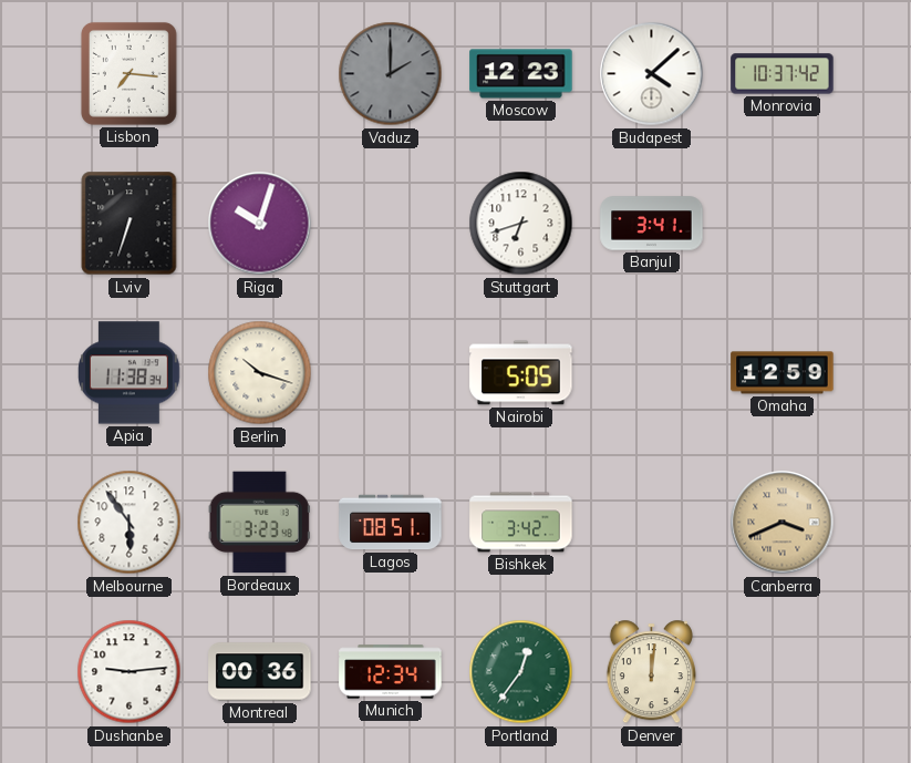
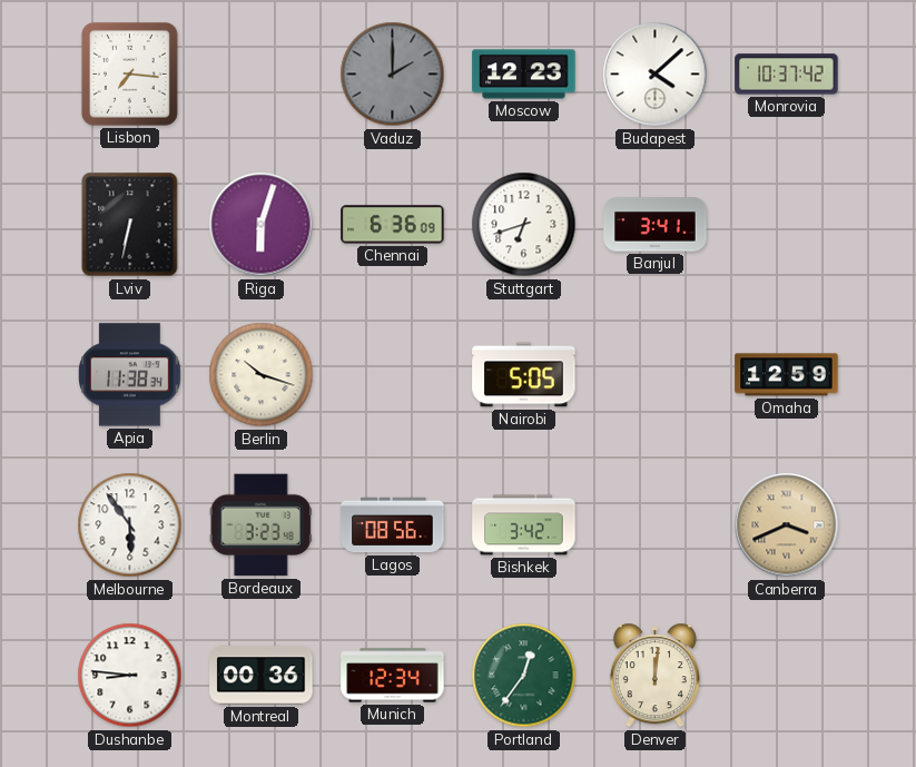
Lviv: 6:33 -> 6:32 (130, 225)
Riga: 10:03 -> 6:03 (262, 225)
Chennai: none -> 6:36 (393, 225)
Lagos: 08:51 -> 08:56 (393, 525)
Dushanbe: 9:14 -> 8:46 (130, 676)
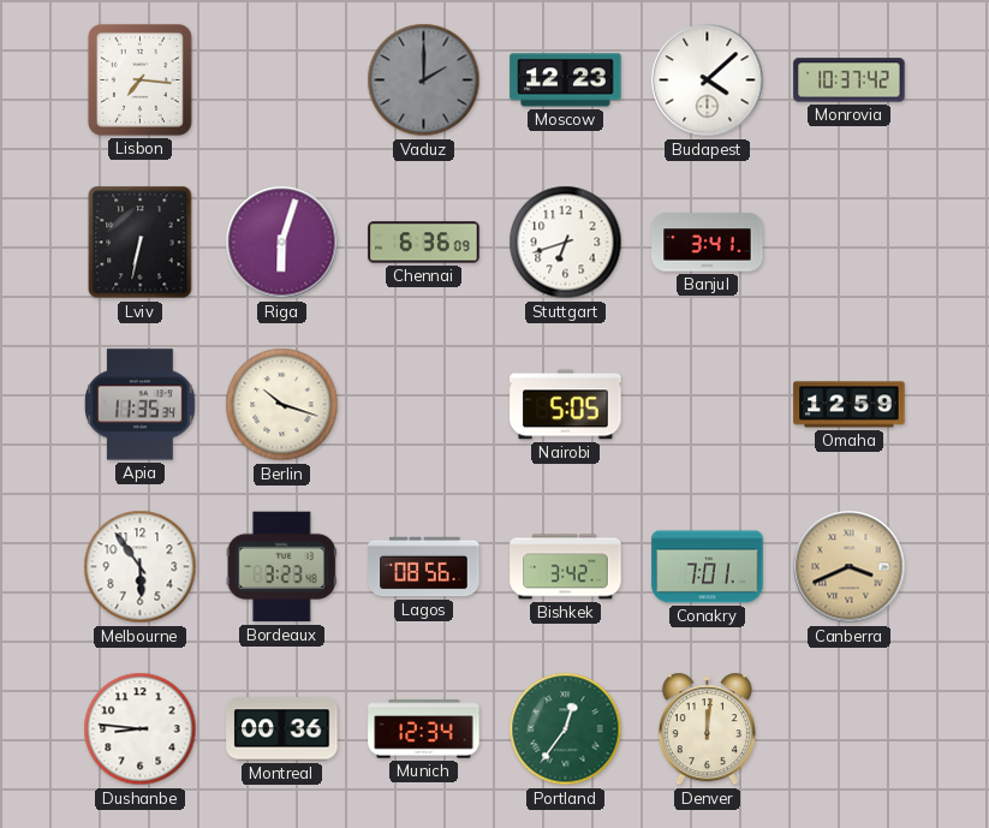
Apia: 11:38 -> 11:35 (141, 405)
Conakry: none -> 7:01 (708, 567)
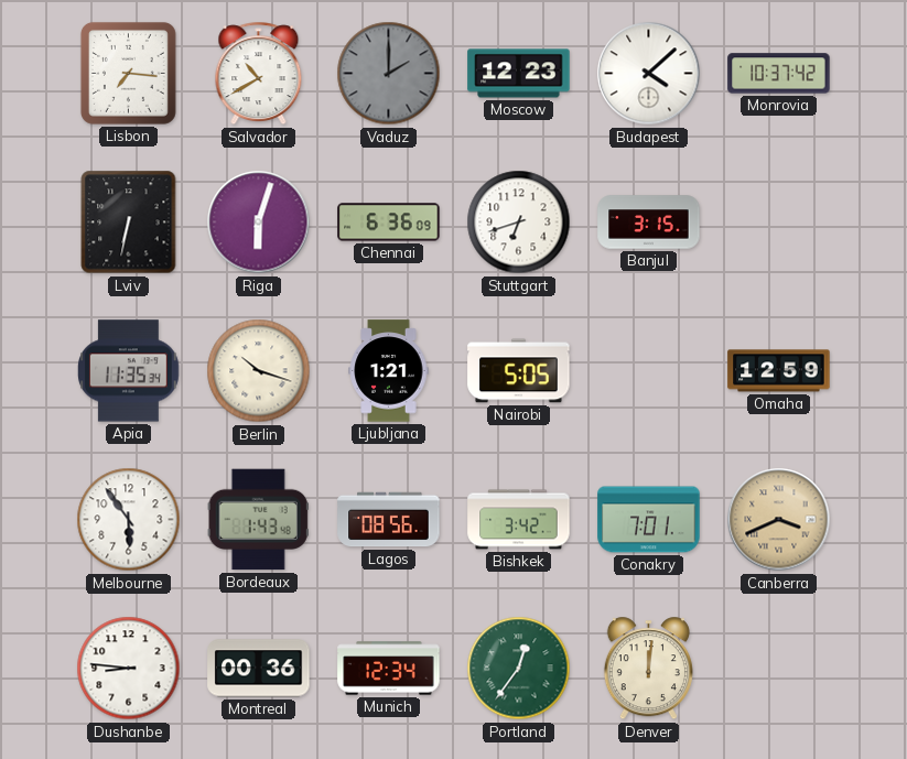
Salvador: none -> 10:40 (259, 74)
Banjul: 3:41 -> 3:15 (649, 223)
Ljubljana: none -> 1:21 (389, 371)
Bordeaux: 3:23 -> 1:43 (258, 520)
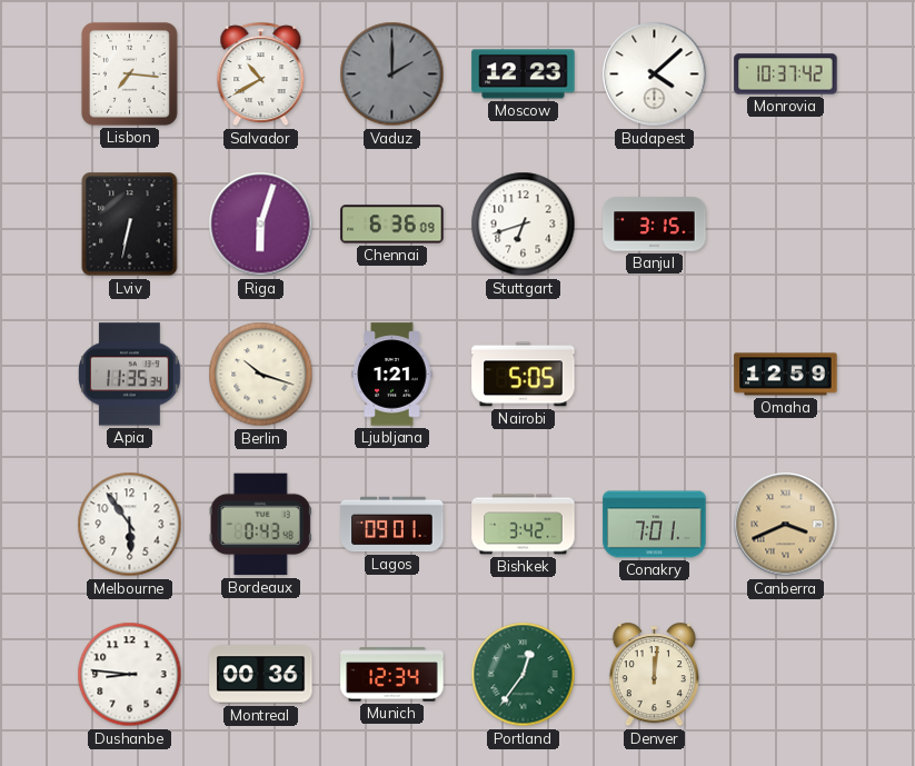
Bordeaux: 1:43 -> 0:43 (260, 525)
Lagos: 08:56 -> 09:01 (392, 525)
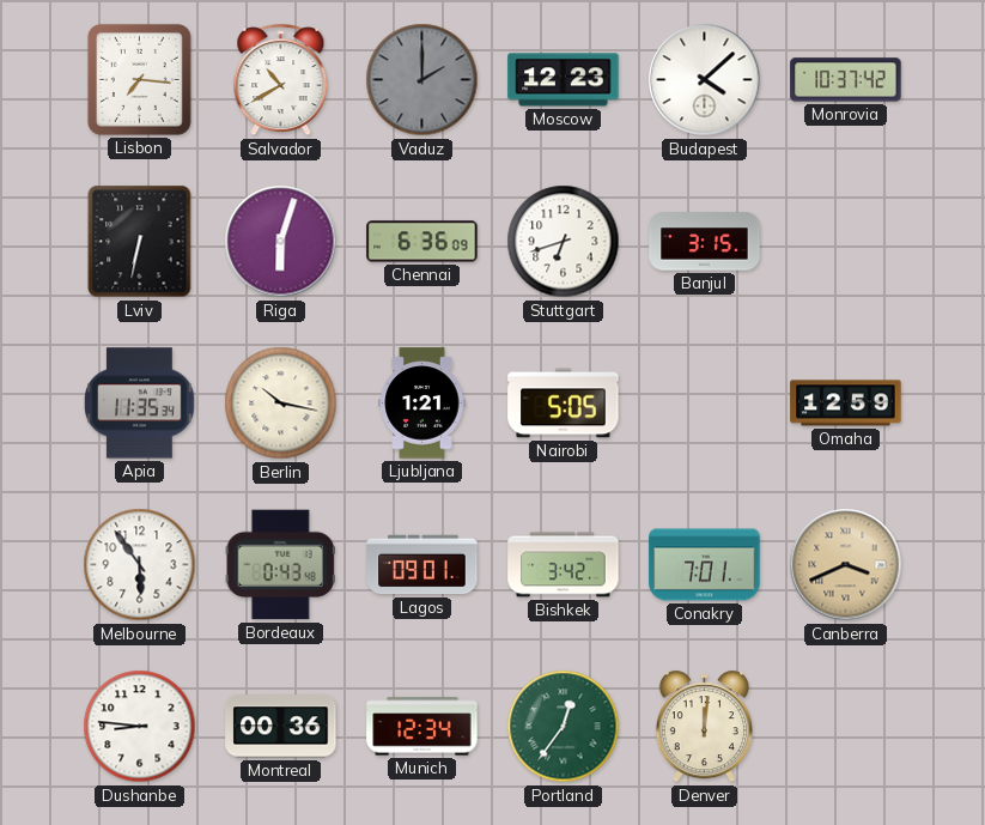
Berlin: 10:18 -> 10:17 (281, 404)
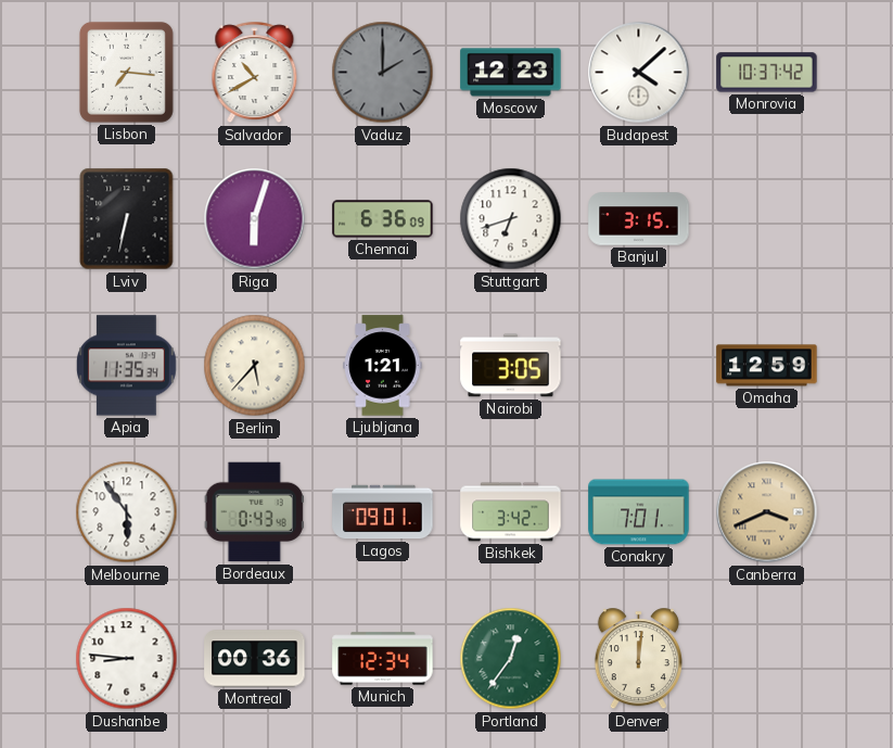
Berlin: 10:17 -> 5:37 (255, 366)
Nairobi: 5:05 -> 3:05 (511, 366)
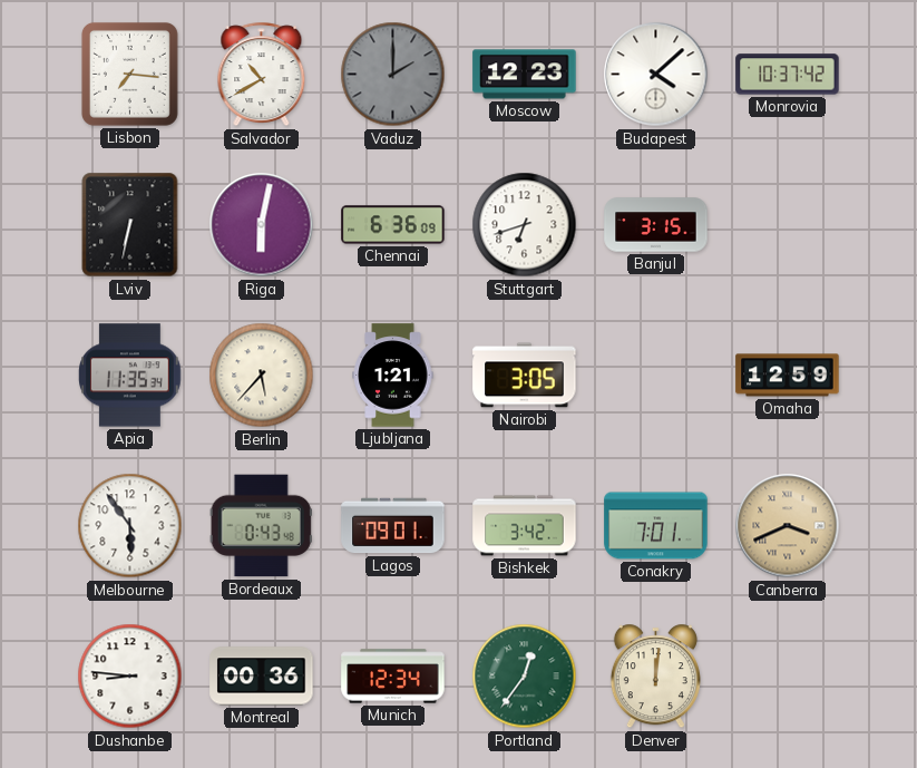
Riga: 6:03 -> 6:02 (262, 225)
